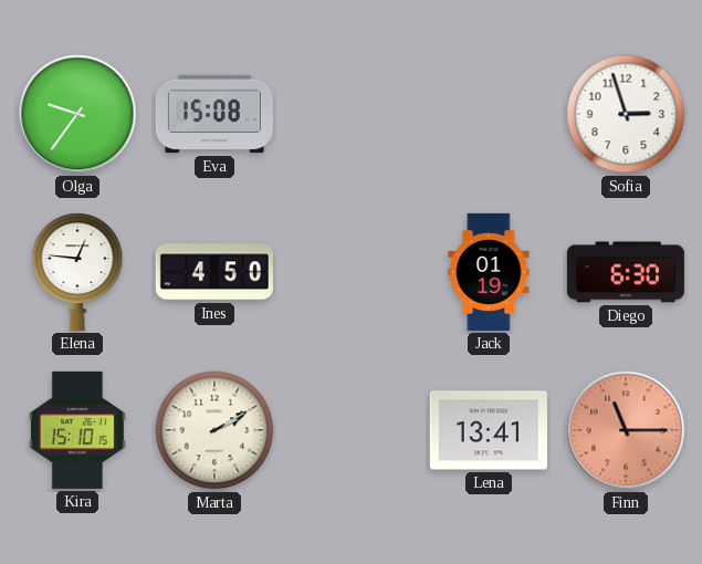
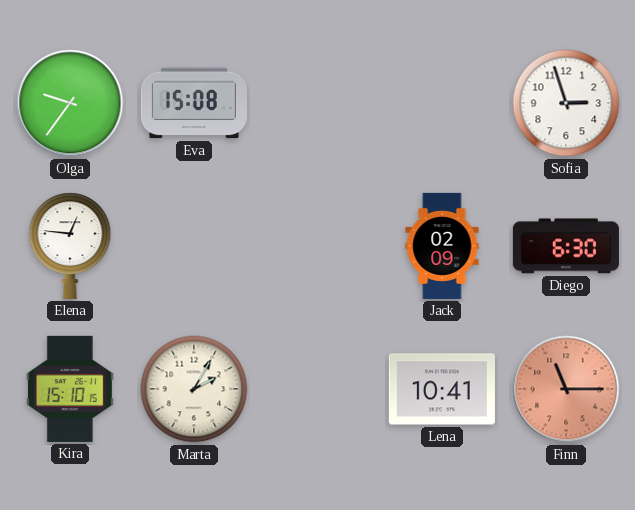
Ines: 4:50 -> none (214, 272)
Jack: 01:19 -> 02:09 (442, 246)
Marta: 2:10 -> 2:05 (194, 389)
Lena: 13:41 -> 10:41 (442, 389)
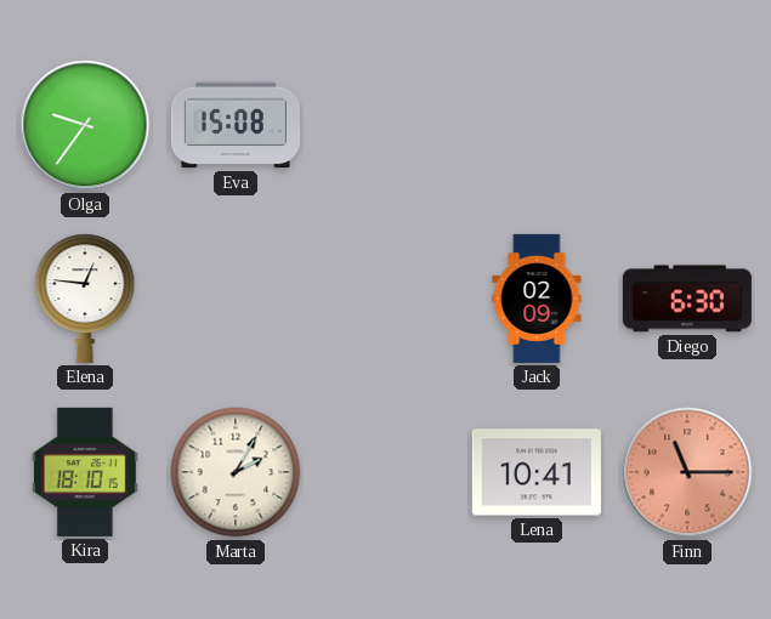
Sofia: 2:57 -> none (566, 103)
Kira: 15:10 -> 18:10 (85, 472)
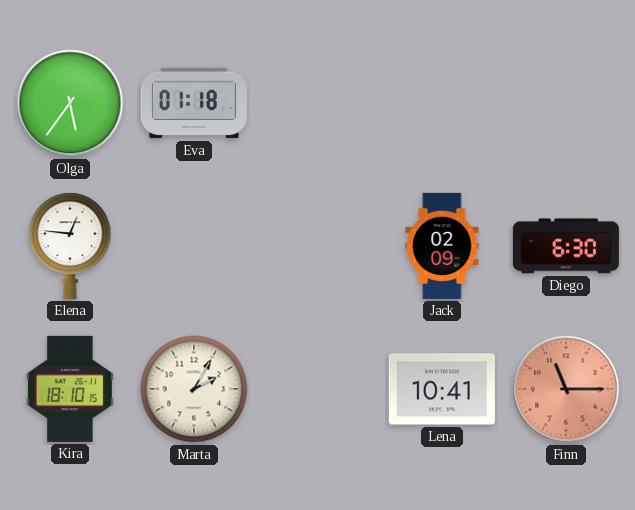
Olga: 9:36 -> 5:36 (70, 103)
Eva: 15:08 -> 01:18 (194, 103)
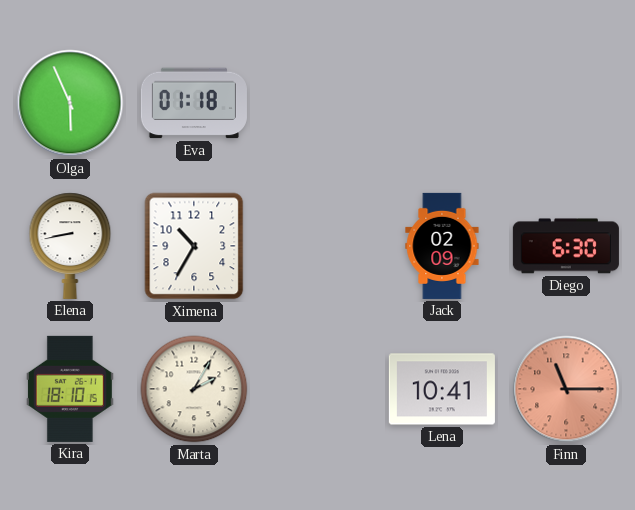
Olga: 5:36 -> 5:56 (70, 103)
Elena: 12:46 -> 8:43 (70, 246)
Ximena: none -> 10:35 (194, 246)
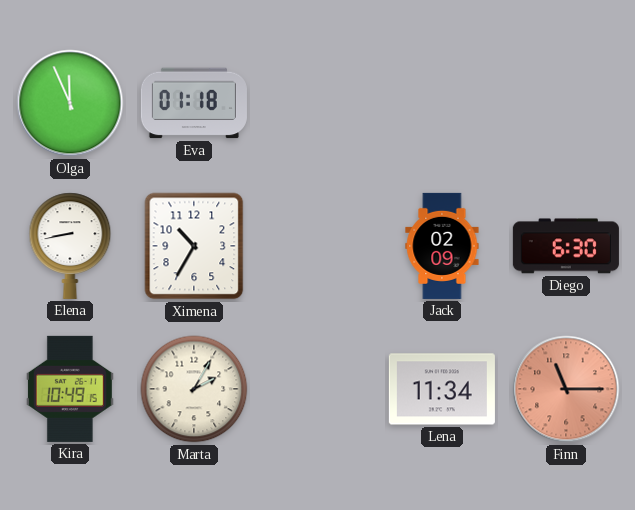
Olga: 5:56 -> 11:56 (70, 103)
Kira: 18:10 -> 10:49 (70, 389)
Lena: 10:41 -> 11:34 (442, 389)
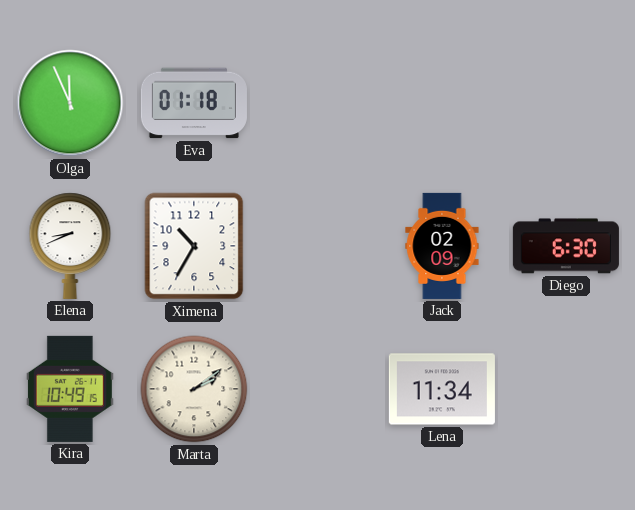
Elena: 8:43 -> 8:41 (70, 246)
Marta: 2:05 -> 2:09 (194, 389)
Finn: 11:15 -> none (566, 389)
